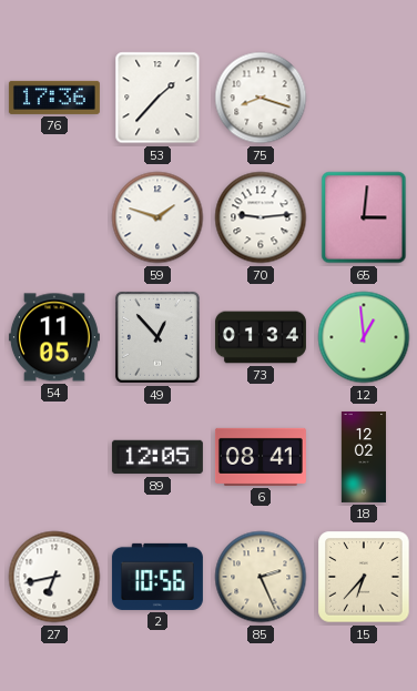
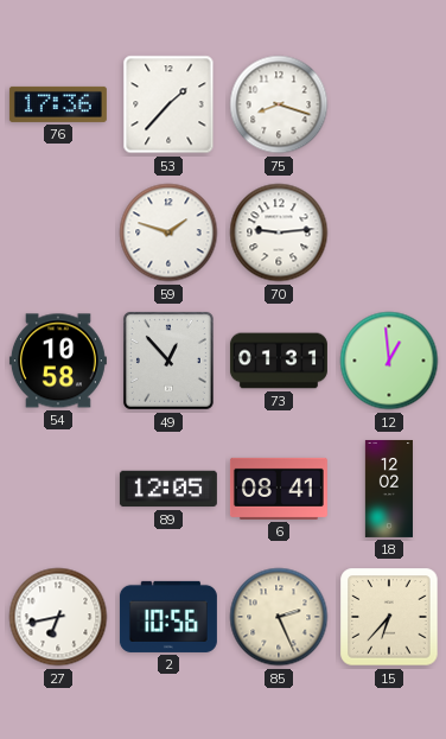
65: 3:01 -> none (364, 217)
54: 11:05 -> 10:58 (58, 361)
73: 01:34 -> 01:31 (279, 361)
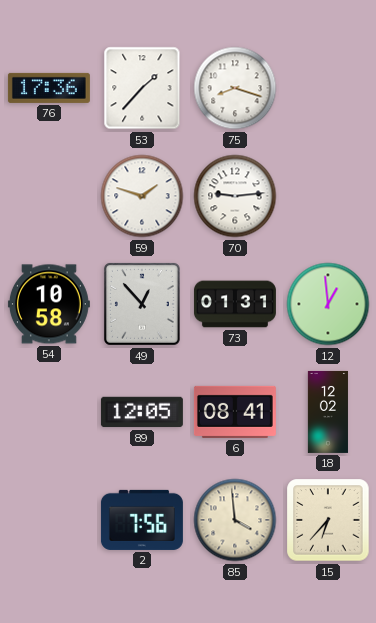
27: 6:43 -> none (58, 617)
2: 10:56 -> 7:56 (142, 520)
85: 2:26 -> 3:59 (235, 520)
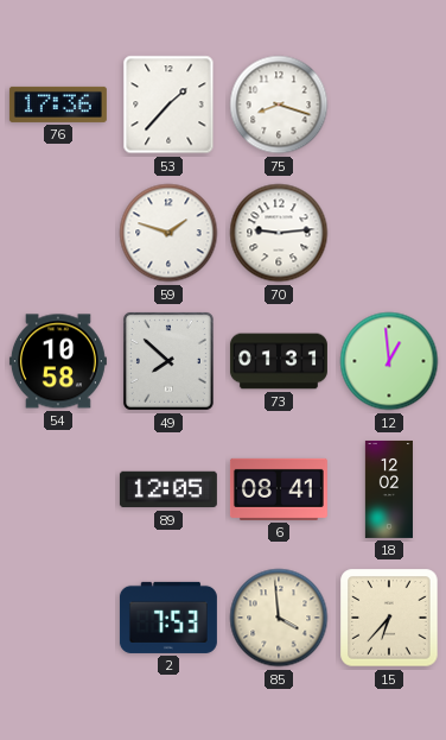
49: 12:53 -> 7:52 (168, 361)
2: 7:56 -> 7:53 (168, 618)
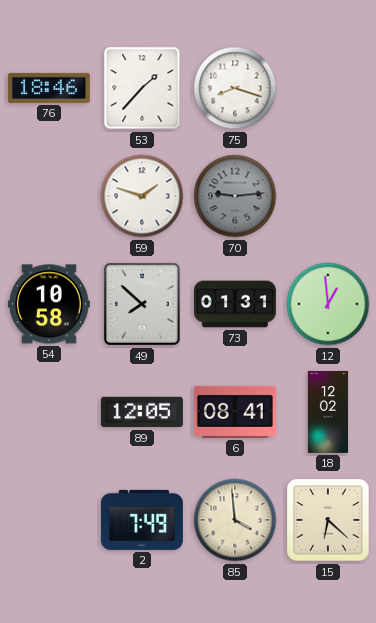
76: 17:36 -> 18:46 (49, 88)
70 dial: white -> grey (235, 196)
2: 7:53 -> 7:49 (142, 520)
15: 6:37 -> 6:22 (328, 520)
